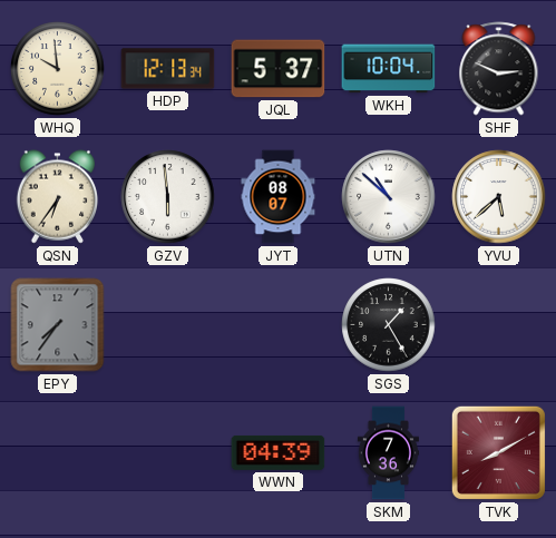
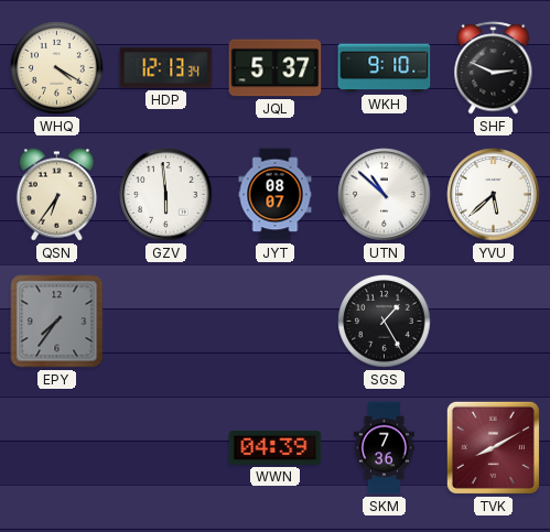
WHQ: 9:59 -> 4:20 (57, 68)
WKH: 10:04 -> 9:10 (385, 68)
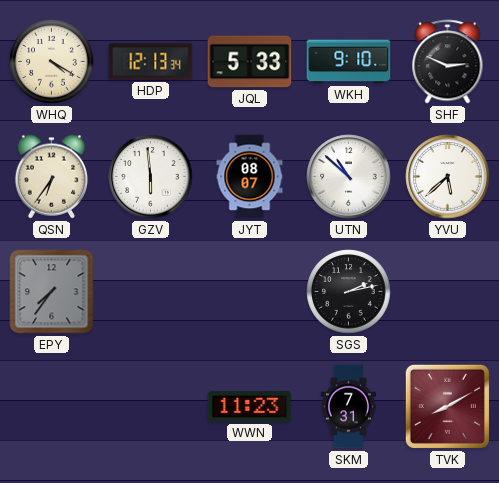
JQL: 5:37 -> 5:33 (250, 62)
SGS: 1:25 -> 2:13 (349, 292)
WWN: 04:39 -> 11:23 (250, 406)
SKM: 7:36 -> 7:31 (348, 407)
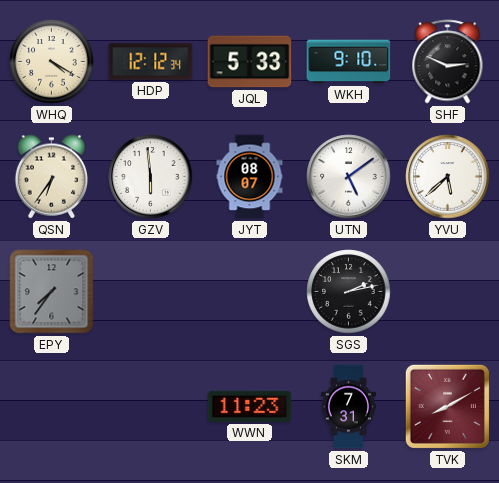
HDP: 12:13 -> 12:12 (151, 62)
UTN: 10:52 -> 5:09 (349, 177)
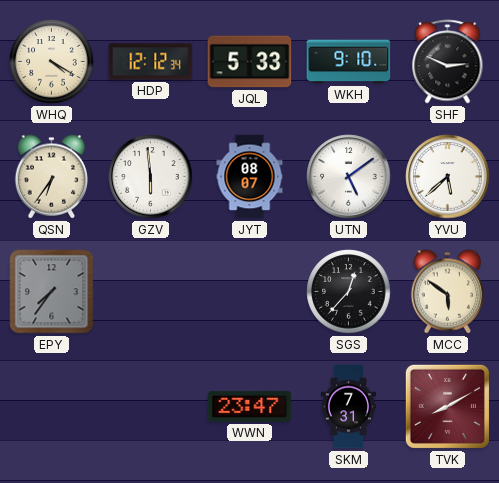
SGS: 2:13 -> 12:37 (349, 292)
MCC: none -> 5:51 (448, 292)
WWN: 11:23 -> 23:47 (250, 406)
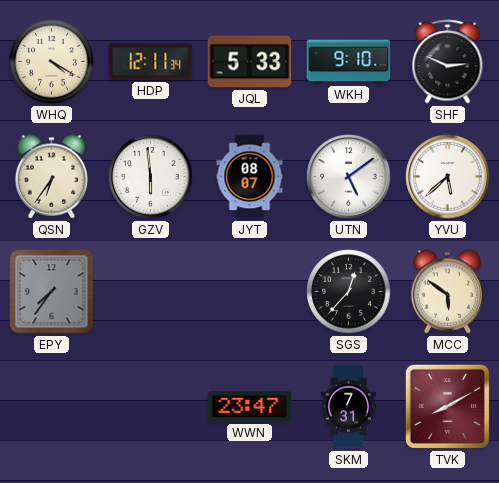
HDP: 12:12 -> 12:11 (151, 62)
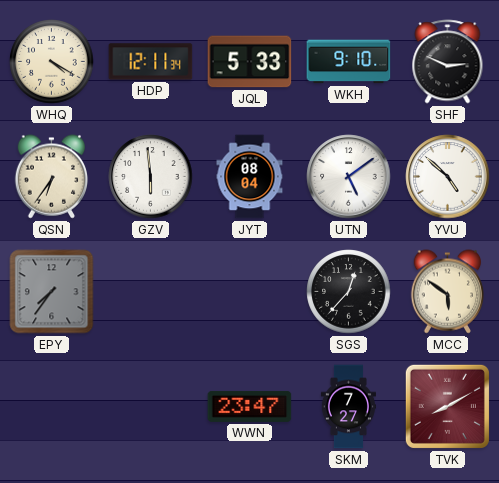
JYT: 08:07 -> 08:04 (250, 177)
YVU: 5:38 -> 4:52 (448, 177)
SKM: 7:31 -> 7:27 (348, 407)
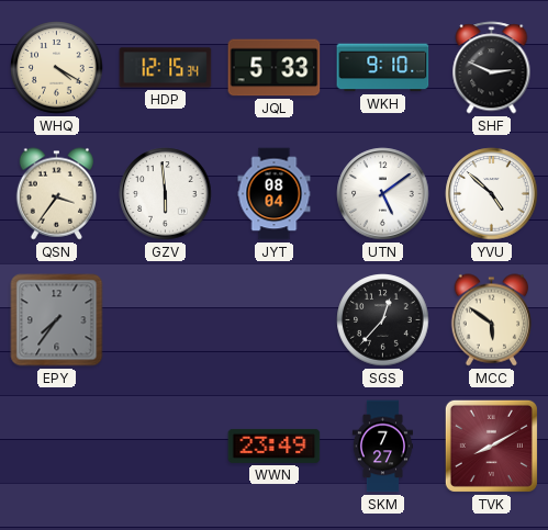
HDP: 12:11 -> 12:15 (166, 68)
QSN: 6:36 -> 3:36 (57, 194)
WWN: 23:47 -> 23:49 (275, 446)
